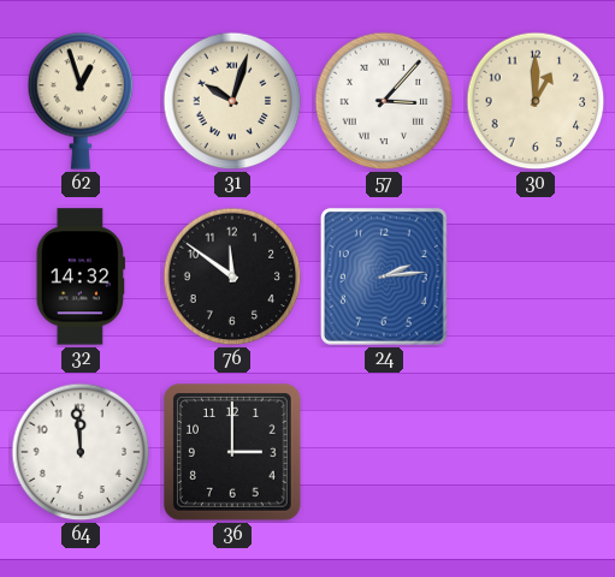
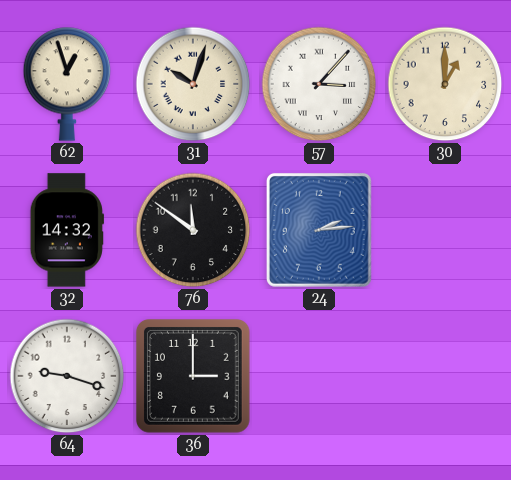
64: 11:59 -> 9:18 (67, 376)
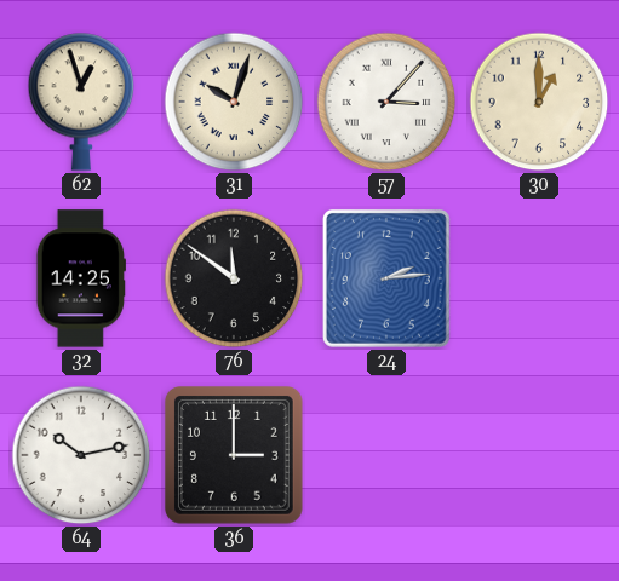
32: 14:32 -> 14:25 (81, 278)
64: 9:18 -> 10:13 (81, 455)
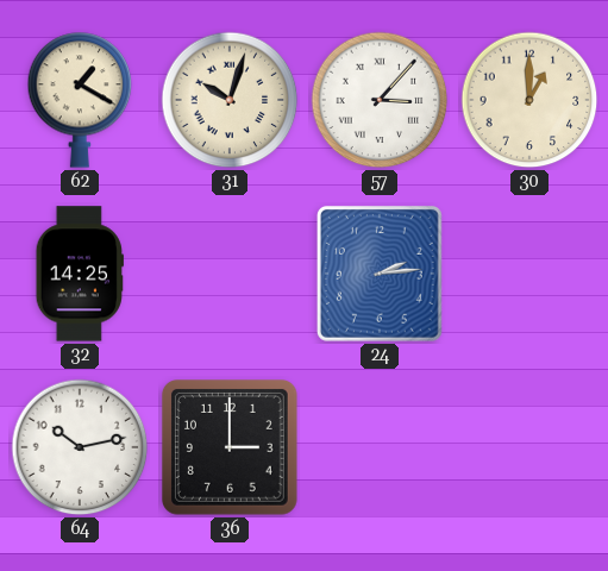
62: 12:57 -> 1:20 (80, 100)
76: 11:51 -> none (234, 278)
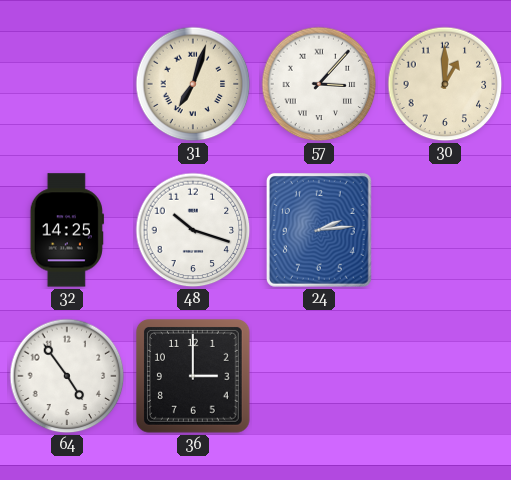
62: 1:20 -> none (80, 100)
31: 10:03 -> 7:03 (193, 84)
48: none -> 10:18 (193, 230)
64: 10:13 -> 4:54 (67, 376)
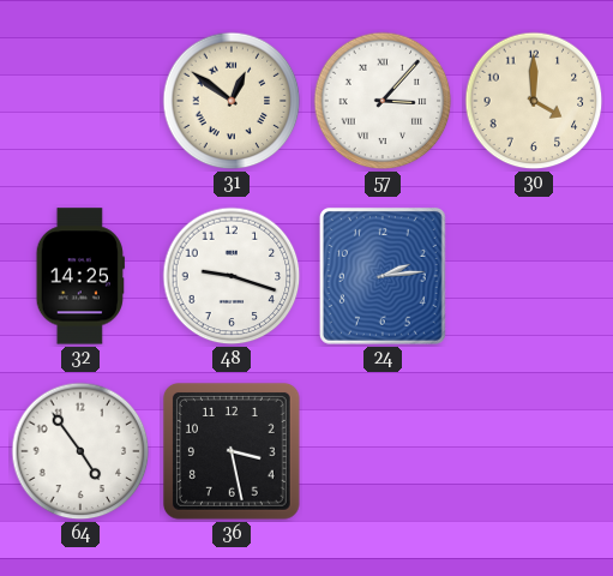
31: 7:03 -> 12:51 (232, 101)
30: 1:00 -> 4:00 (534, 101)
48: 10:18 -> 9:18 (232, 276)
36: 3:00 -> 3:28 (232, 452)
